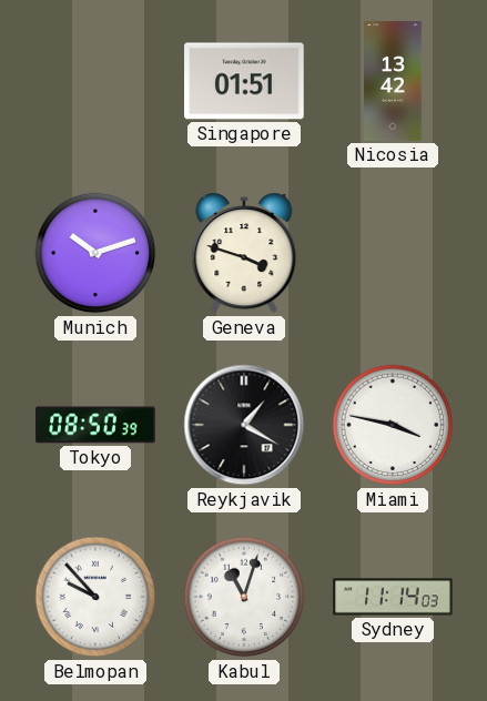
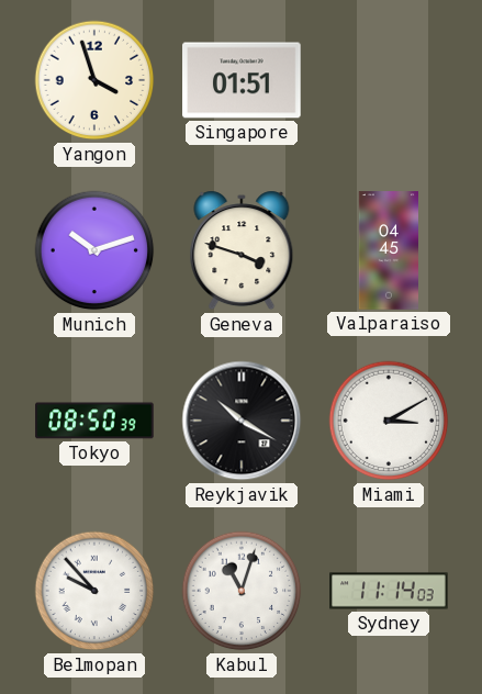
Yangon: none -> 3:57 (94, 80)
Nicosia: 13:42 -> none (393, 81)
Valparaiso: none -> 04:45 (388, 250)
Reykjavik: 1:20 -> 10:20 (242, 421)
Miami: 3:47 -> 3:10 (389, 421)
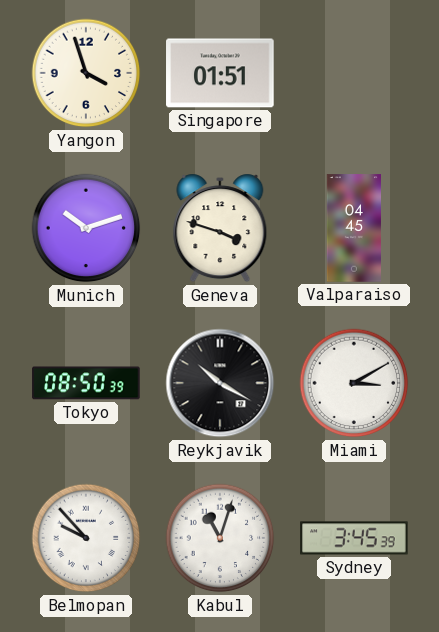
Sydney: 11:14 -> 3:45 (354, 538)
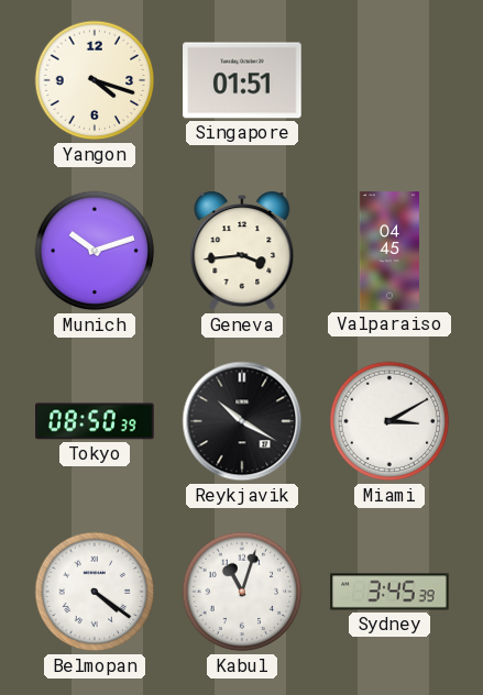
Yangon: 3:57 -> 4:18 (95, 80)
Geneva: 3:48 -> 3:44 (242, 251)
Belmopan: 9:53 -> 4:21 (95, 592)
